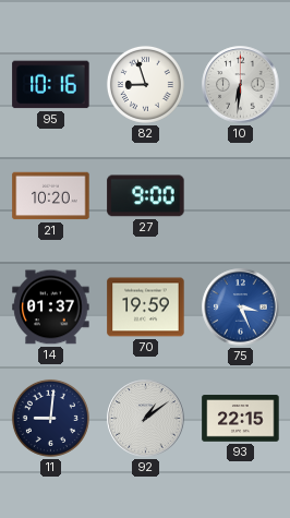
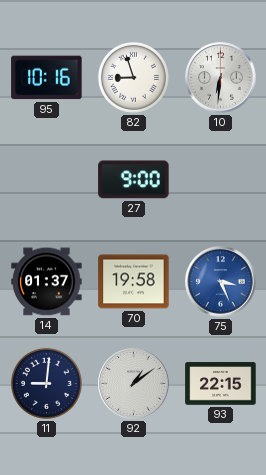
21: 10:20 -> none (51, 196)
70: 19:59 -> 19:58 (134, 282)
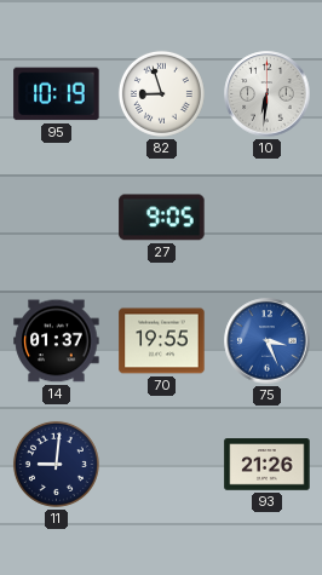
95: 10:16 -> 10:19 (57, 94)
27: 9:00 -> 9:05 (162, 218)
70: 19:58 -> 19:55 (162, 341)
92: 1:09 -> none (134, 384)
93: 22:15 -> 21:26 (268, 465)
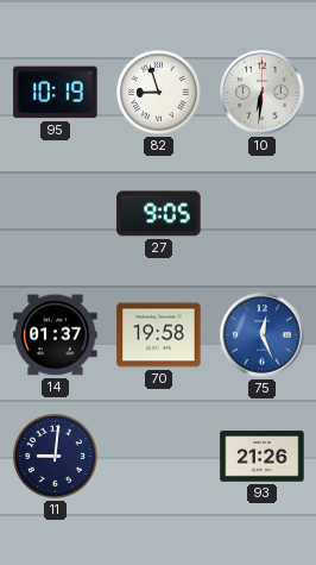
70: 19:55 -> 19:58 (159, 335)
75: 3:26 -> 12:26 (263, 335)
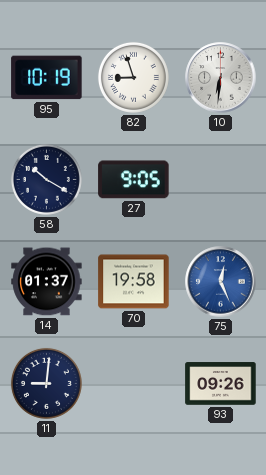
58: none -> 10:20 (46, 179)
93: 21:26 -> 09:26 (221, 384)
